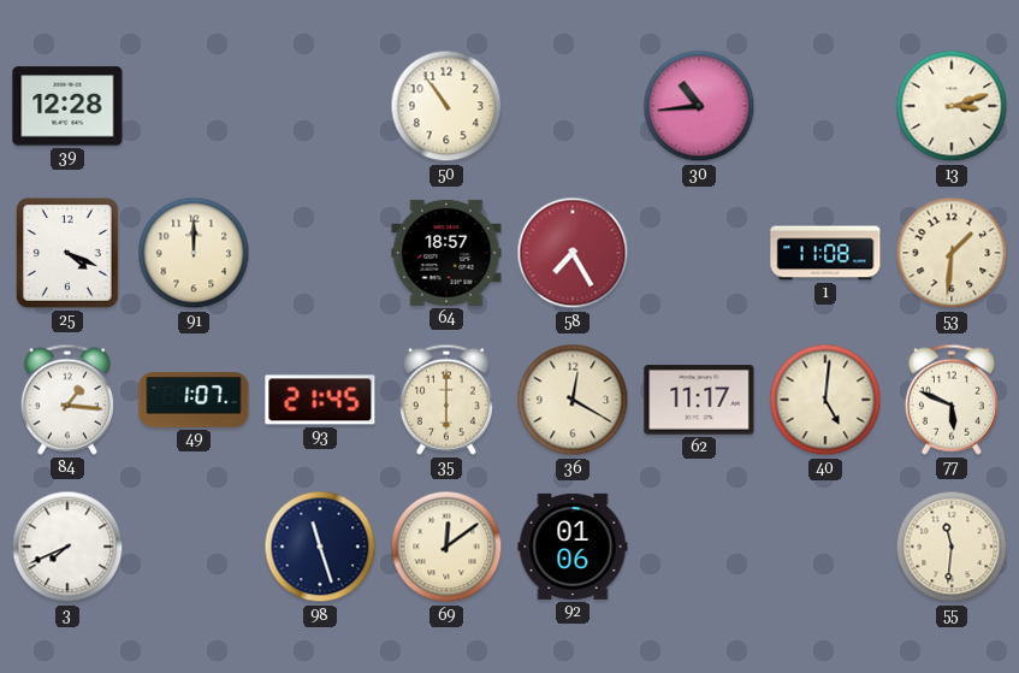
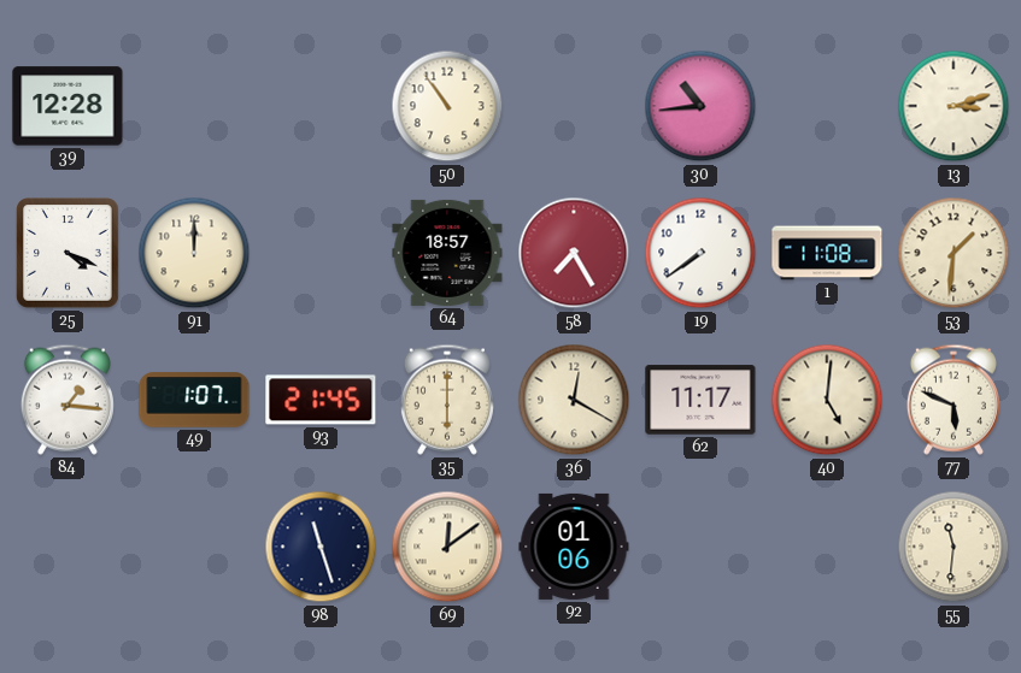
19: none -> 7:39 (700, 253)
3: 7:41 -> none (67, 547)
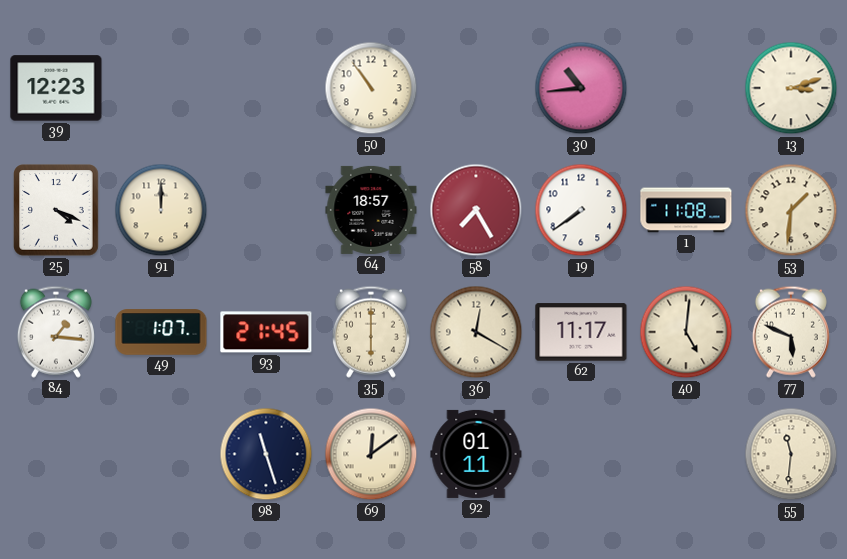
39: 12:28 -> 12:23 (56, 88)
92: 01:06 -> 01:11 (476, 454)
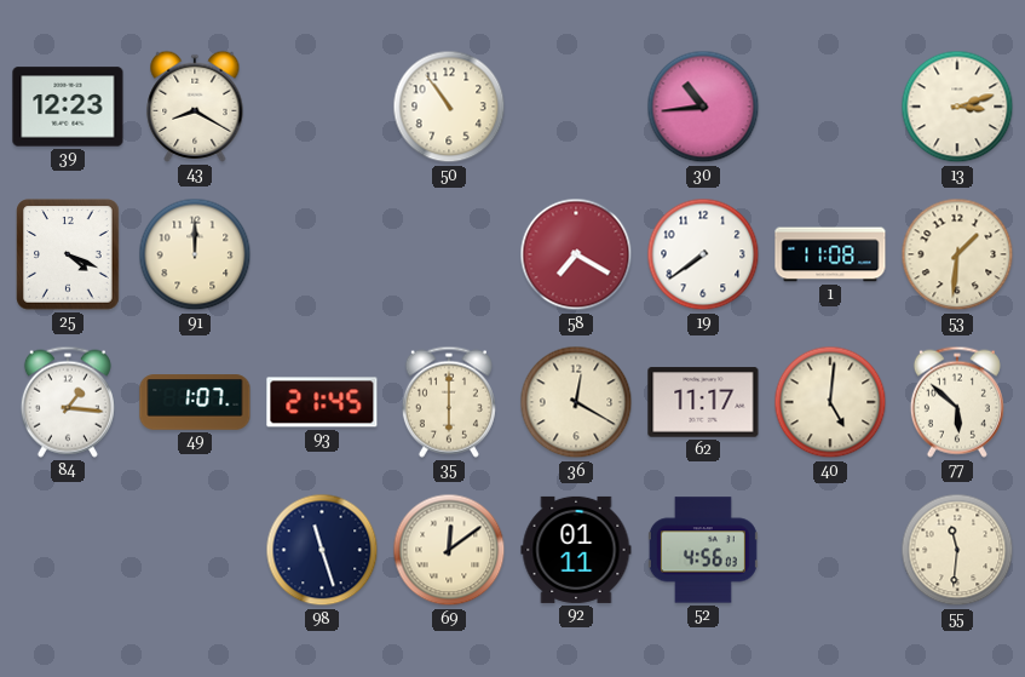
43: none -> 8:20 (195, 107)
64: 18:57 -> none (371, 210)
58: 7:25 -> 7:20 (576, 254)
77: 5:49 -> 5:52 (957, 402)
52: none -> 4:56 (703, 550)
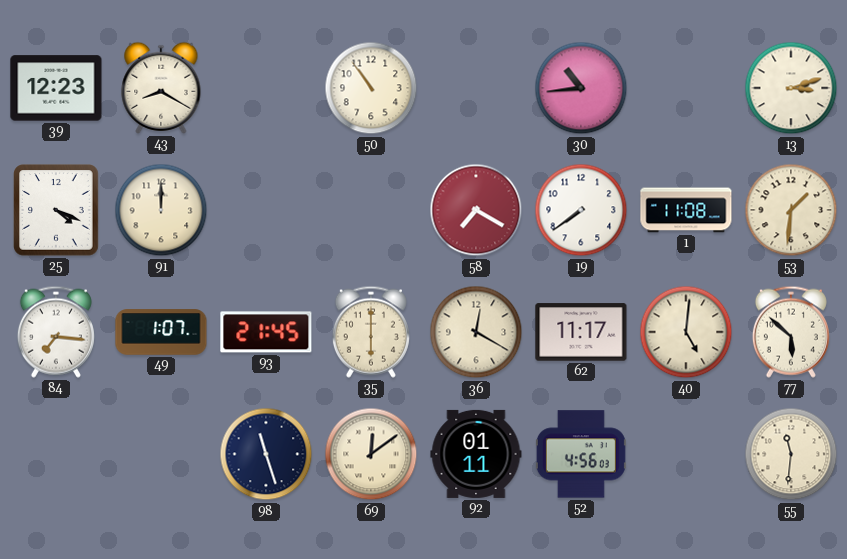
84: 1:16 -> 7:16 (56, 332)
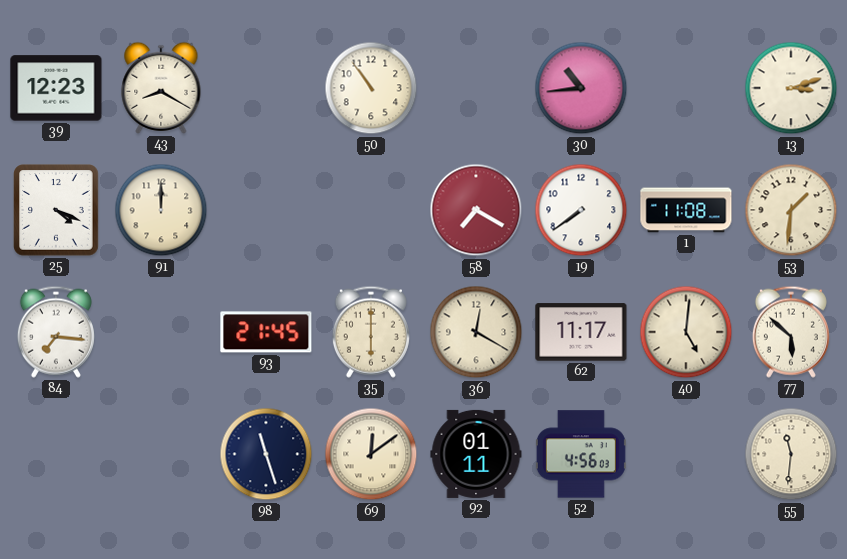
49: 1:07 -> none (161, 332)
